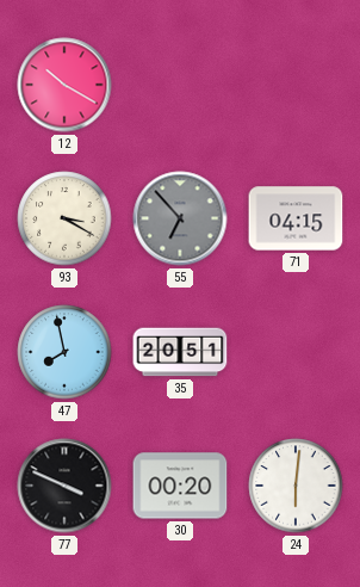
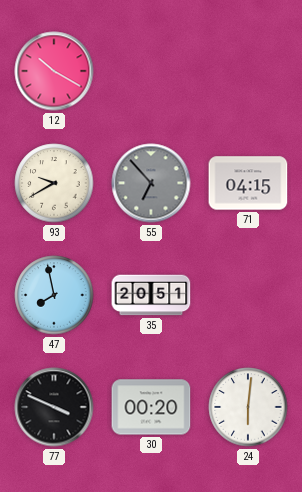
93: 3:20 -> 9:40 (54, 183)
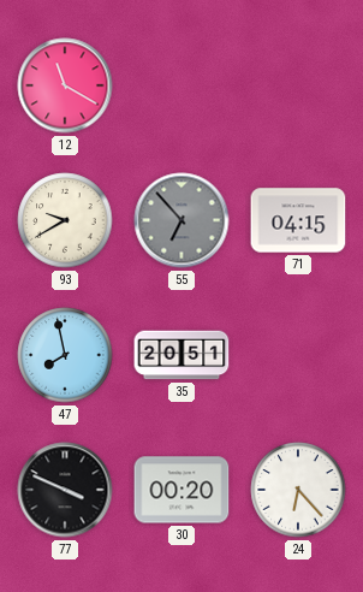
12: 10:20 -> 11:20 (65, 85)
24: 6:01 -> 6:23 (298, 490)
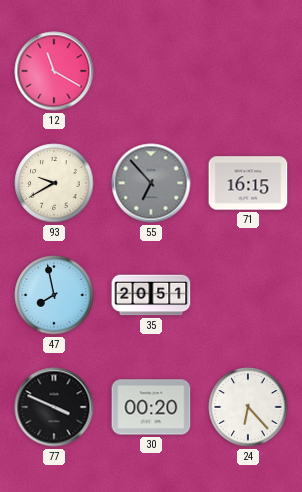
71: 04:15 -> 16:15 (248, 183)
